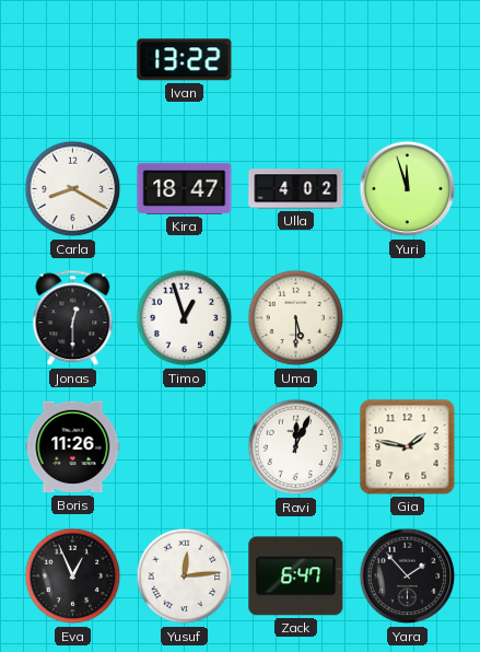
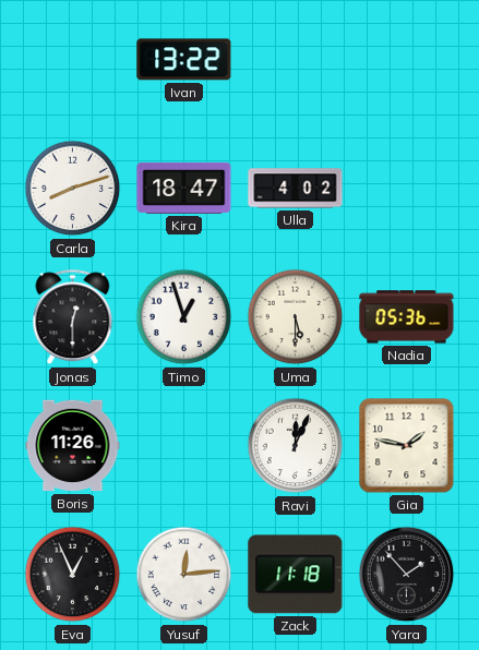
Carla: 8:20 -> 8:12 (73, 189)
Yuri: 11:57 -> none (408, 189)
Nadia: none -> 05:36 (407, 317)
Zack: 6:47 -> 11:18 (296, 575)
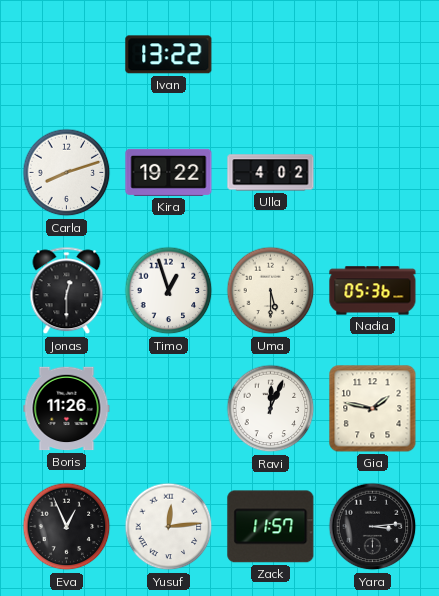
Kira: 18:47 -> 19:22 (169, 172)
Zack: 11:18 -> 11:57 (271, 527)
Yara: 1:53 -> 3:14 (373, 527)
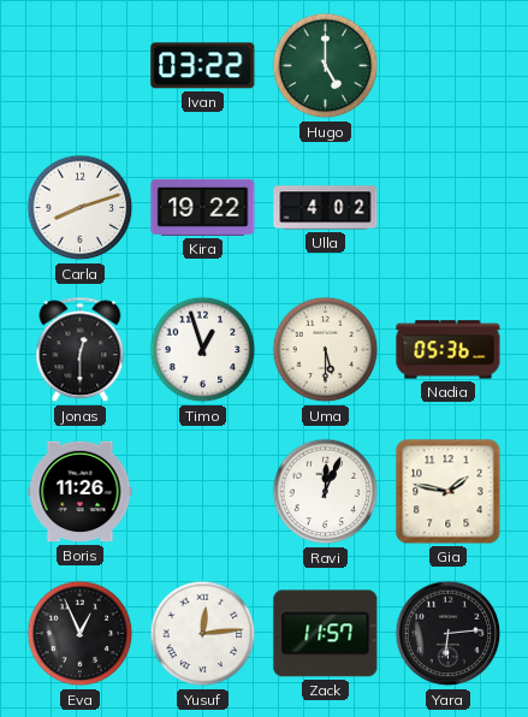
Ivan: 13:22 -> 03:22 (203, 66)
Hugo: none -> 5:00 (326, 66)
Yara: 3:14 -> 6:14 (449, 634)
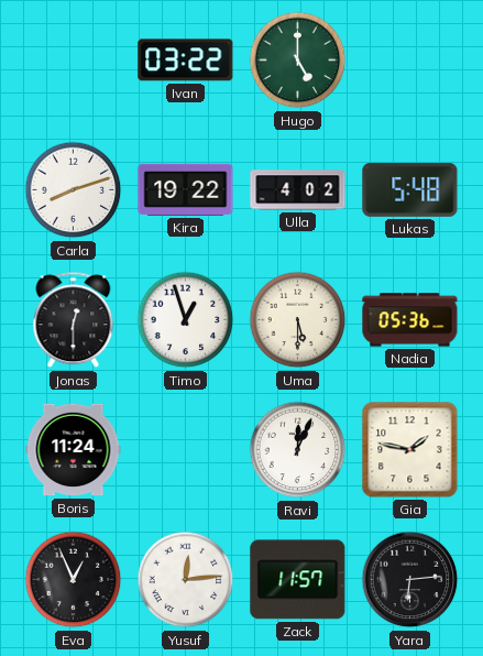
Lukas: none -> 5:48 (410, 189)
Boris: 11:26 -> 11:24 (74, 450)
